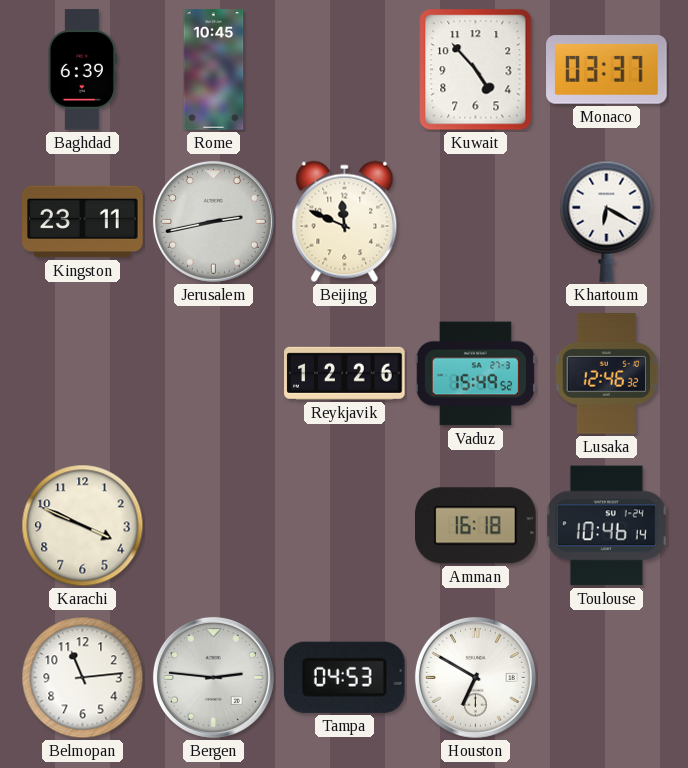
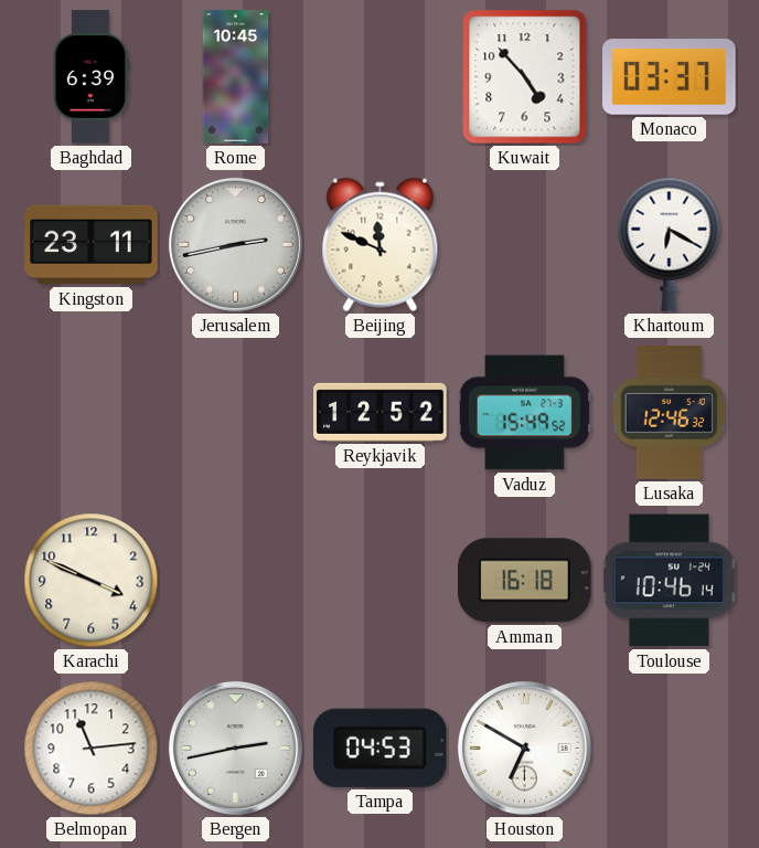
Reykjavik: 12:26 -> 12:52 (381, 412)
Bergen: 2:46 -> 2:43 (235, 748)
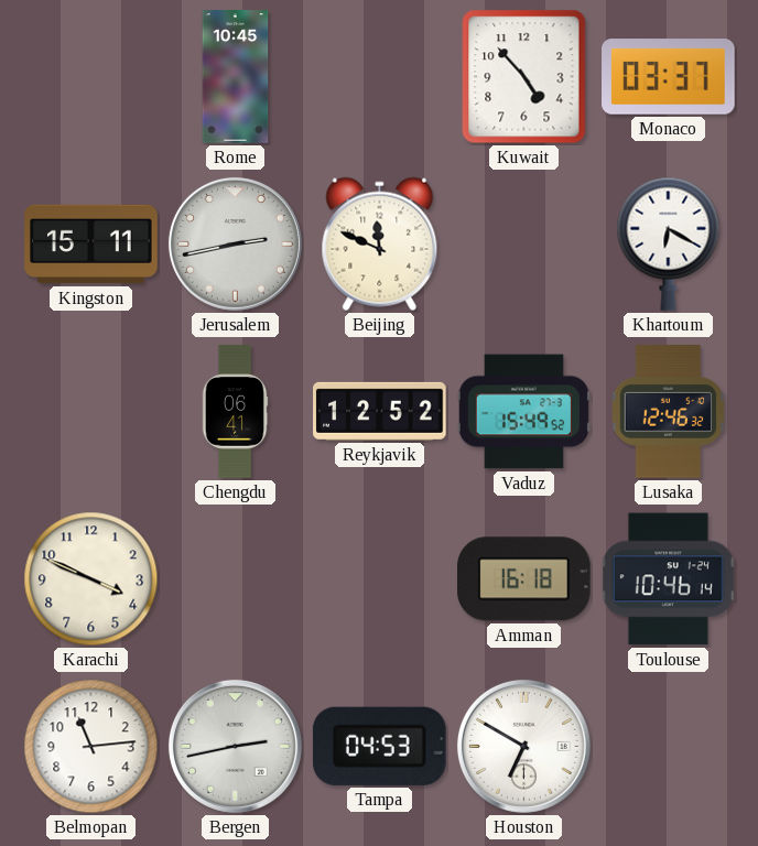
Baghdad: 6:39 -> none (90, 77)
Kingston: 23:11 -> 15:11 (91, 245)
Chengdu: none -> 06:41 (235, 412)
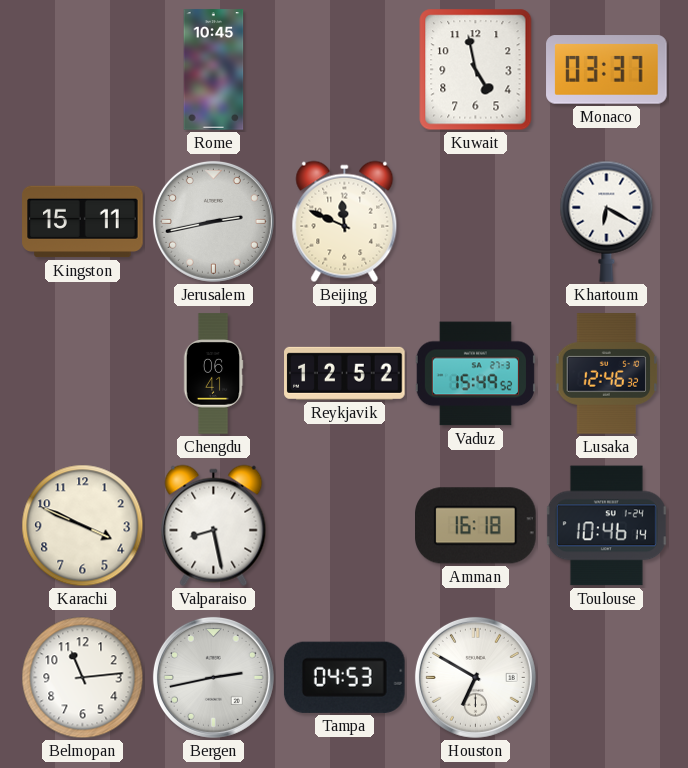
Kuwait: 4:53 -> 4:58 (476, 70)
Valparaiso: none -> 8:28 (214, 526)
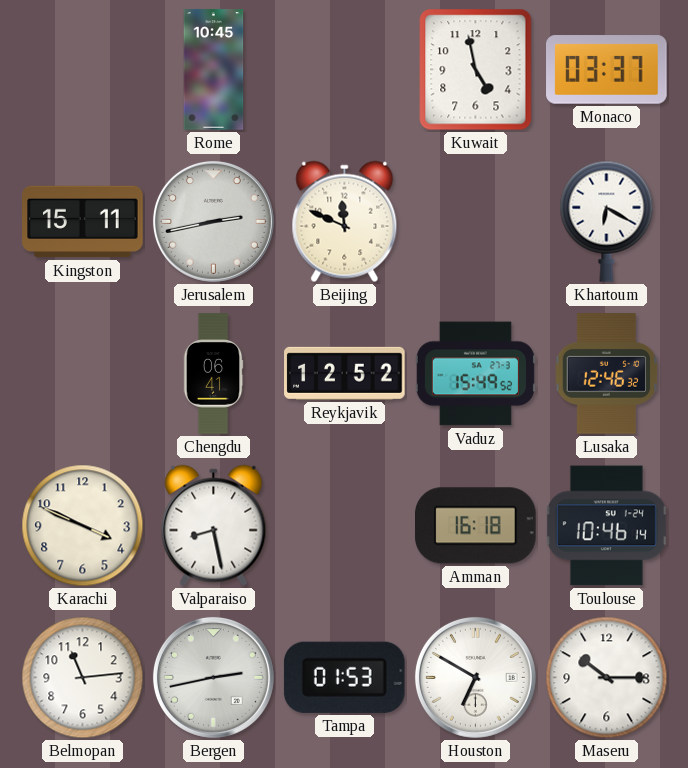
Tampa: 04:53 -> 01:53 (344, 677)
Maseru: none -> 10:15 (607, 678)
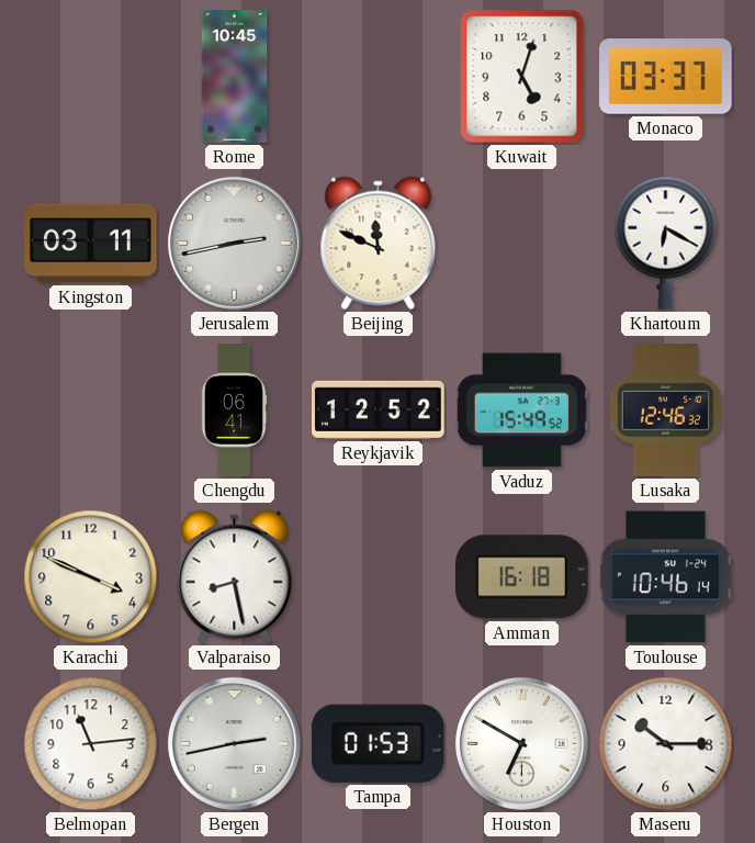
Kuwait: 4:58 -> 5:03 (522, 77)
Kingston: 15:11 -> 03:11 (91, 244)
